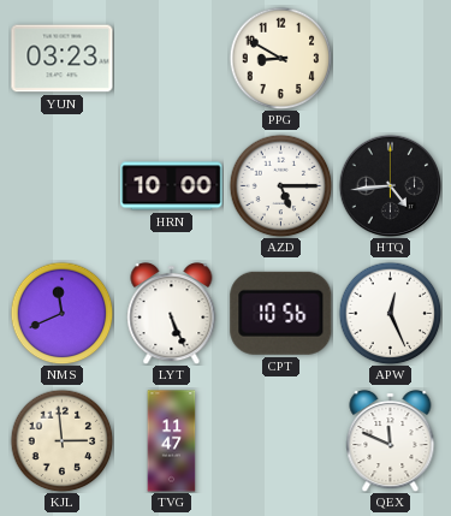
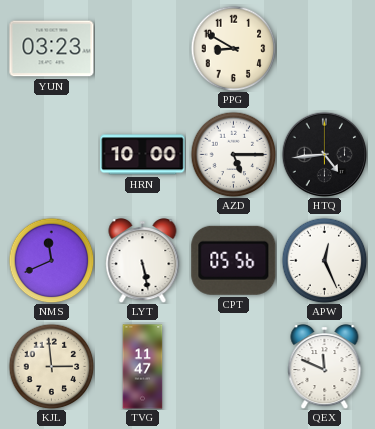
LYT: 5:26 -> 5:28 (143, 261)
CPT: 10:56 -> 05:56 (234, 260)
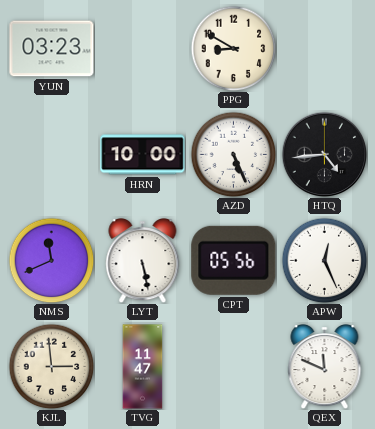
AZD: 5:15 -> 5:26 (233, 154)
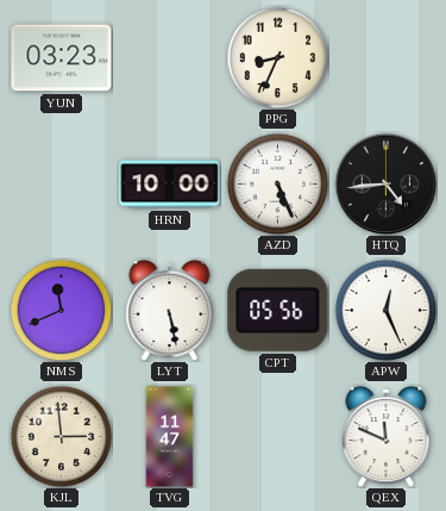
PPG: 8:50 -> 8:34 (277, 57)
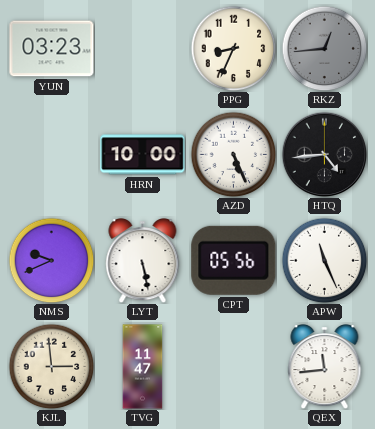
RKZ: none -> 12:44 (324, 48)
NMS: 11:41 -> 9:41 (51, 260)
APW: 12:26 -> 11:26 (324, 260)
QEX: 11:49 -> 11:44 (325, 367)
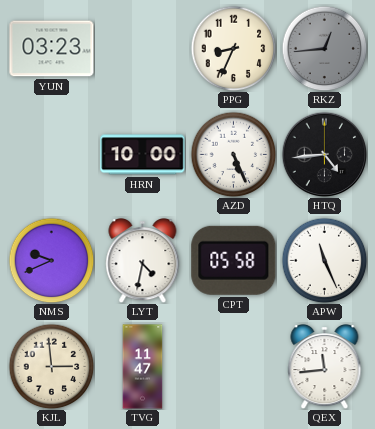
LYT: 5:28 -> 4:32 (143, 261)
CPT: 05:56 -> 05:58 (234, 260)
